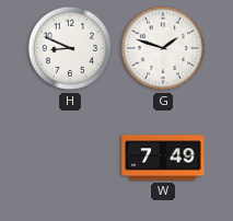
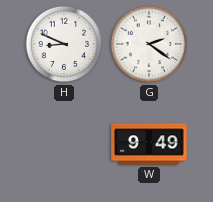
G: 1:48 -> 2:21 (149, 44)
W: 7:49 -> 9:49 (149, 144)
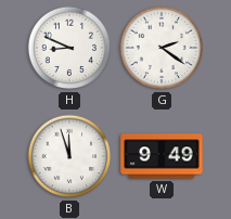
B: none -> 11:57 (69, 156)
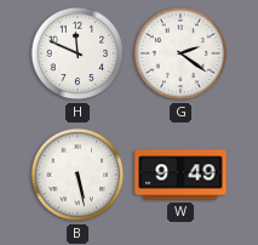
H: 8:49 -> 11:49 (78, 53)
B: 11:57 -> 5:28 (78, 175)
